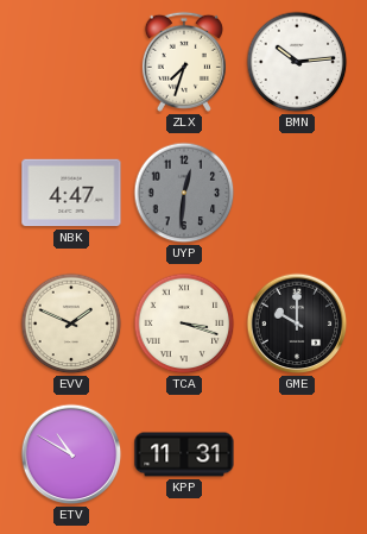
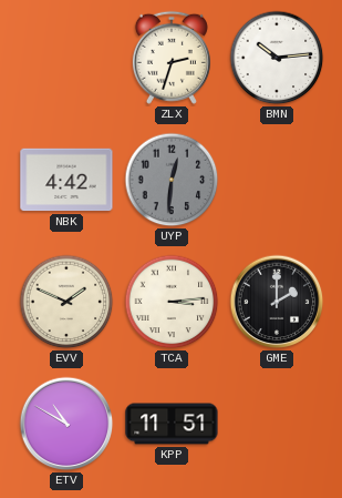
ZLX: 7:33 -> 2:33 (172, 58)
NBK: 4:47 -> 4:42 (66, 180)
TCA: 3:18 -> 3:14 (172, 302)
GME: 10:00 -> 2:00 (277, 302)
KPP: 11:31 -> 11:51 (172, 424)
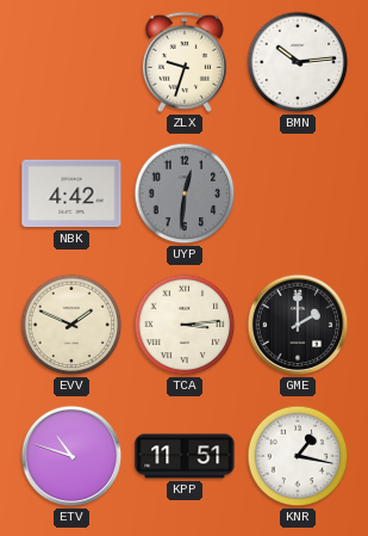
ZLX: 2:33 -> 9:33 (185, 62)
ETV: 10:50 -> 10:48 (71, 456)
KNR: none -> 1:17 (298, 456)
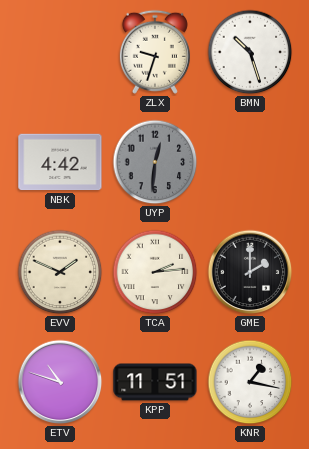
BMN: 10:14 -> 10:27 (250, 52)
TCA: 3:14 -> 2:14 (155, 272)
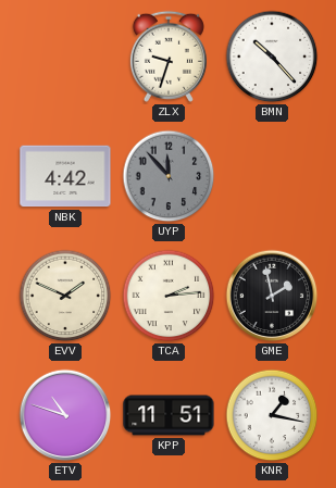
BMN: 10:27 -> 10:23 (272, 57)
UYP: 12:31 -> 11:53 (169, 176)
GME: 2:00 -> 1:58 (272, 296)
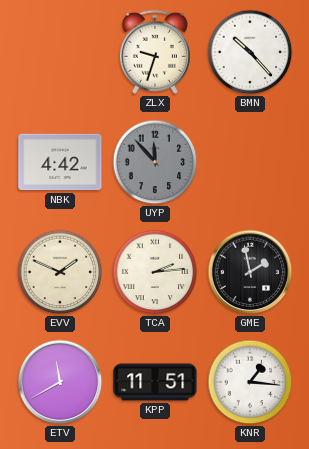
ETV: 10:48 -> 11:40 (60, 382)
KNR: 1:17 -> 1:16 (250, 382)
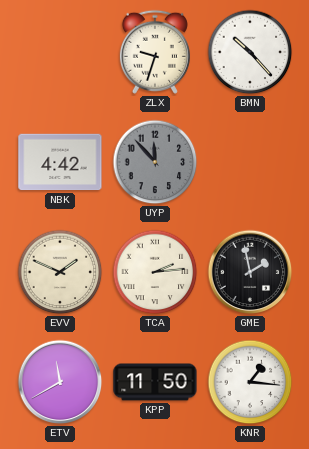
KPP: 11:51 -> 11:50 (155, 382)
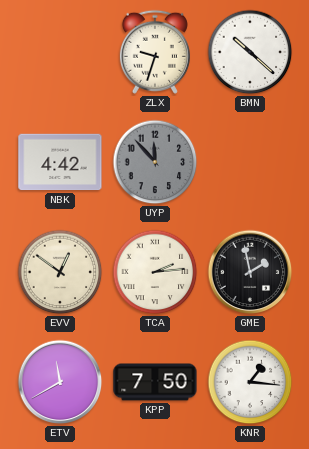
BMN: 10:23 -> 10:22 (250, 52)
EVV: 1:49 -> 12:51 (60, 272)
KPP: 11:50 -> 7:50 (155, 382)
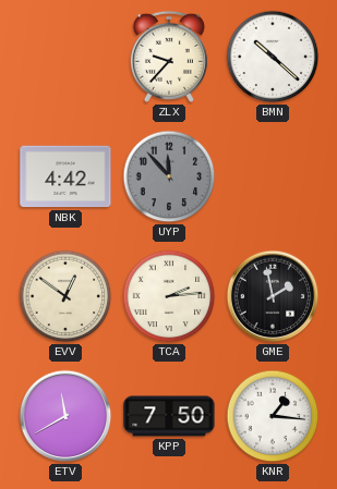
ZLX: 9:33 -> 9:37 (169, 57)
